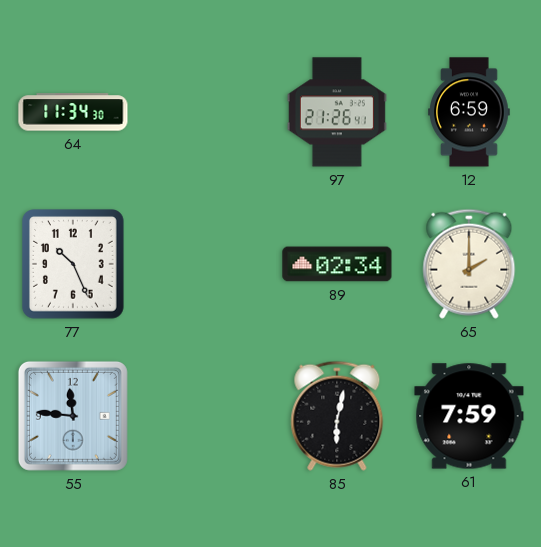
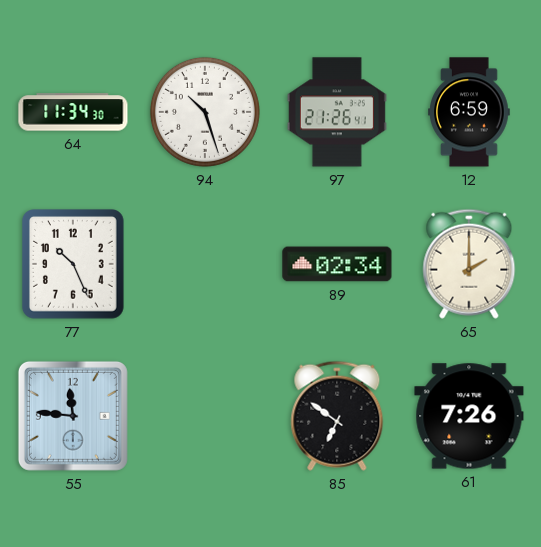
94: none -> 10:27 (205, 112)
85: 6:02 -> 6:51 (337, 416)
61: 7:59 -> 7:26 (469, 416)
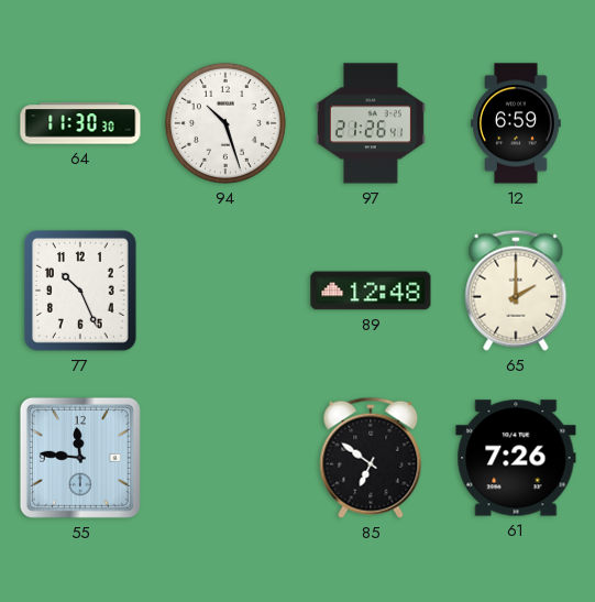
64: 11:34 -> 11:30 (80, 123)
89: 02:34 -> 12:48 (371, 291)
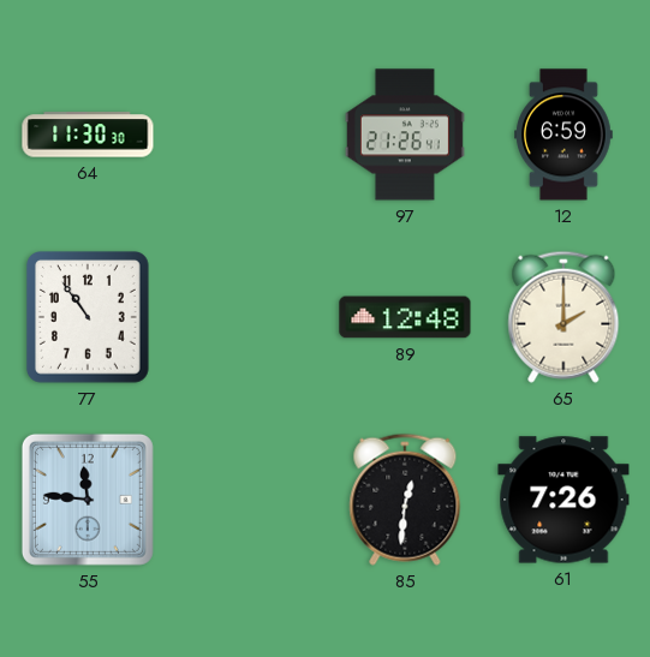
94: 10:27 -> none (225, 123)
77: 10:26 -> 10:54 (88, 318)
85: 6:51 -> 12:31 (405, 500)
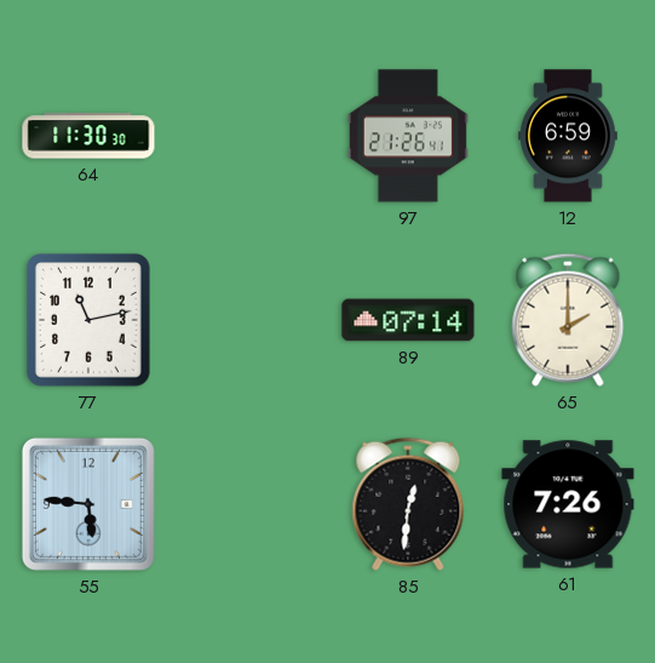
77: 10:54 -> 11:13 (88, 321)
89: 12:48 -> 07:14 (408, 320)
55: 11:46 -> 5:46 (88, 504)
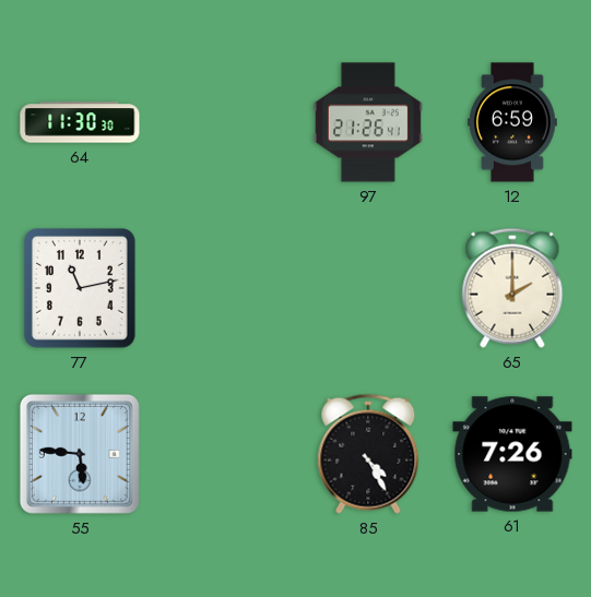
89: 07:14 -> none (408, 320)
85: 12:31 -> 4:25 (368, 454)
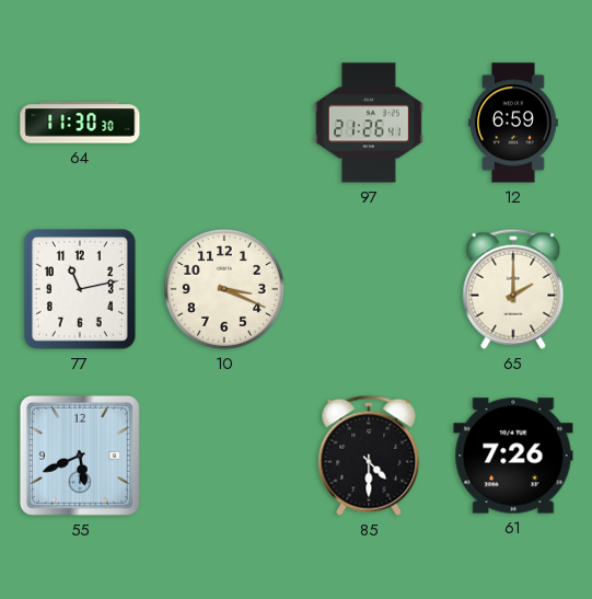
10: none -> 3:19 (224, 289)
55: 5:46 -> 5:41 (80, 456)
85: 4:25 -> 4:30 (369, 456)
